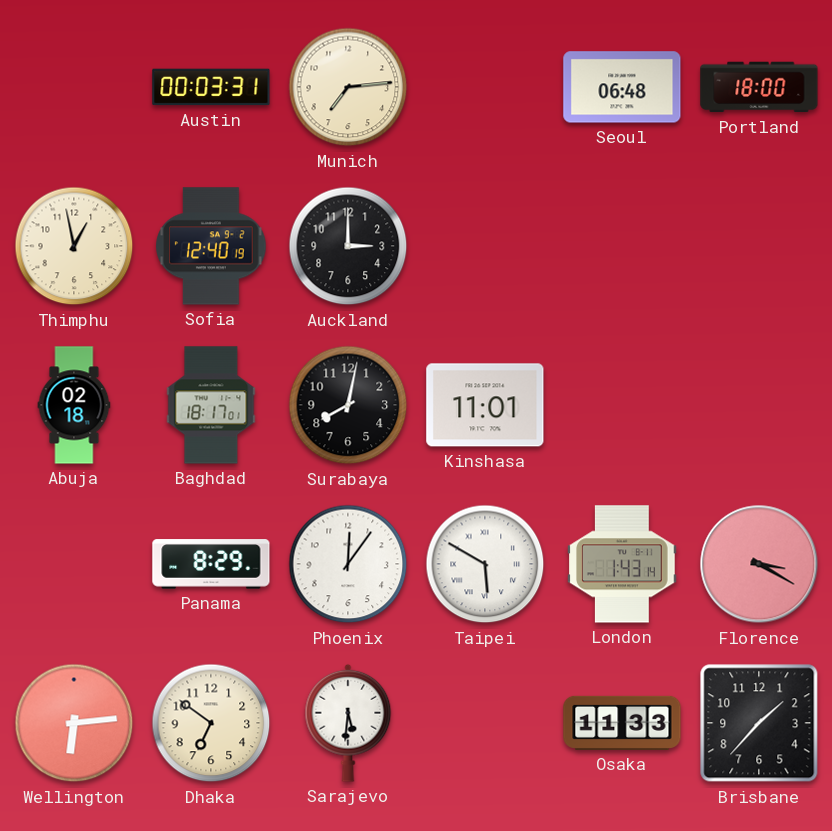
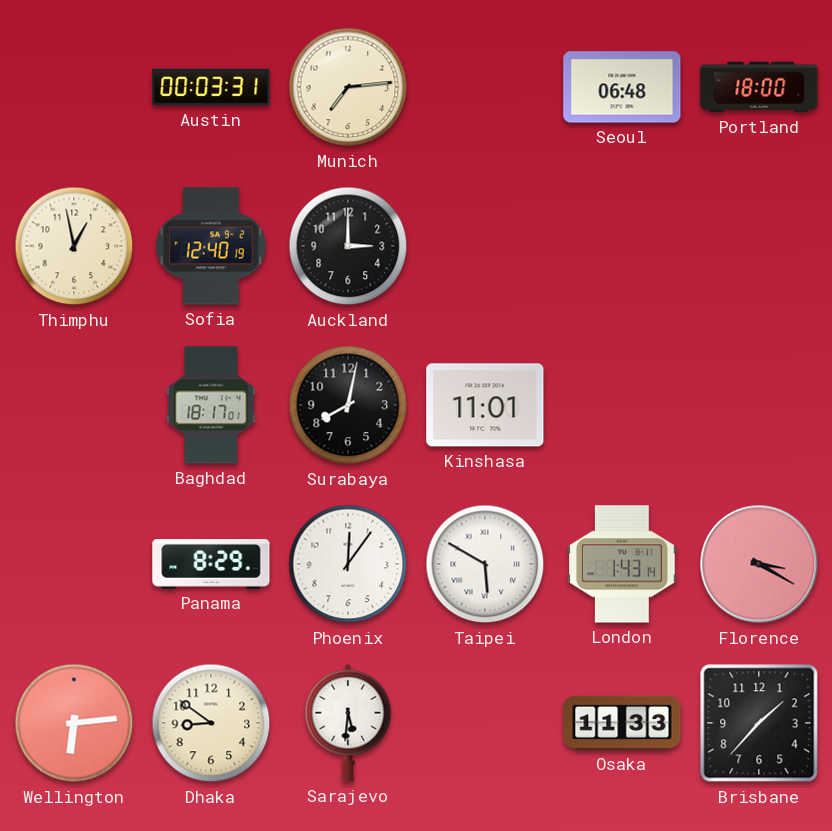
Abuja: 02:18 -> none (74, 405)
Dhaka: 6:51 -> 8:51 (211, 723)
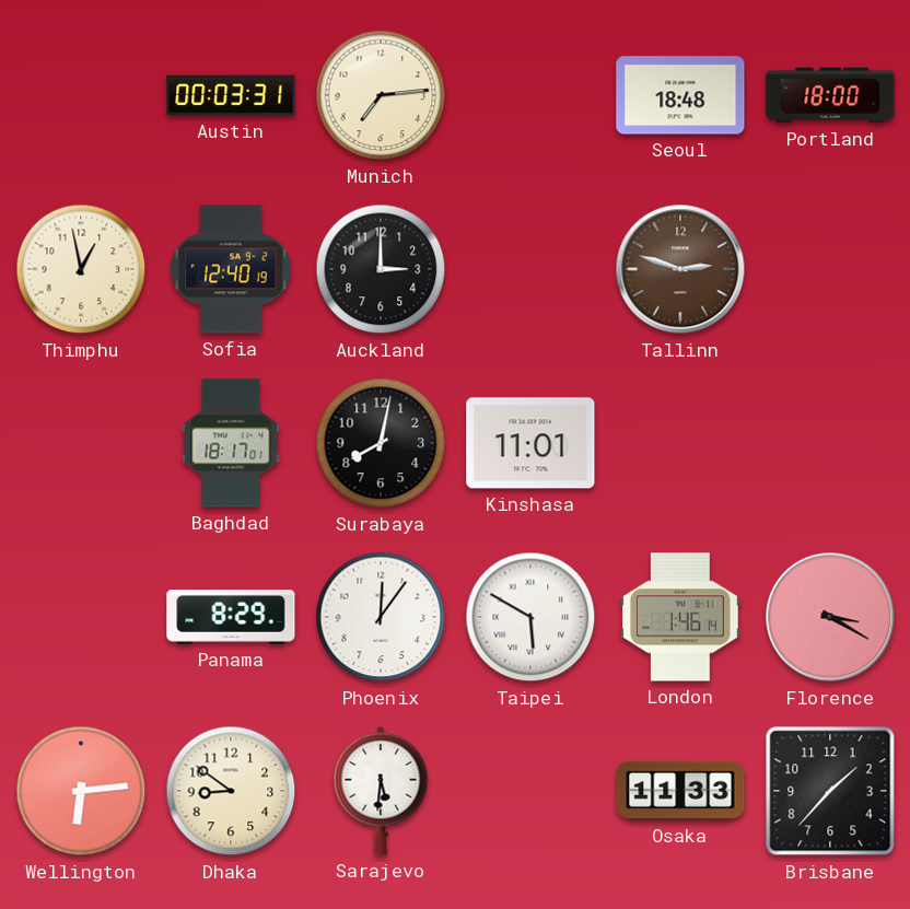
Seoul: 06:48 -> 18:48 (680, 95)
Tallinn: none -> 2:48 (680, 269)
London: 1:43 -> 1:46 (680, 617)
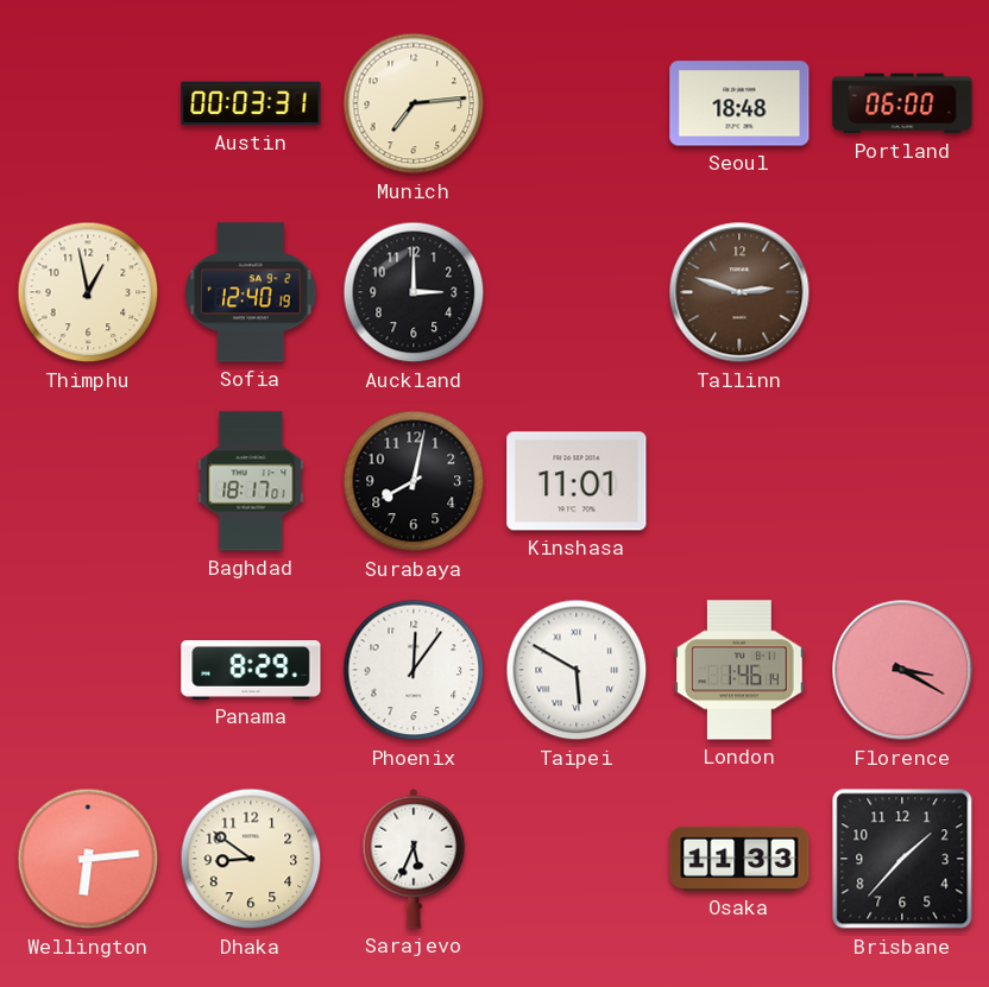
Portland: 18:00 -> 06:00 (902, 103)
Sarajevo: 5:31 -> 5:34 (414, 859)
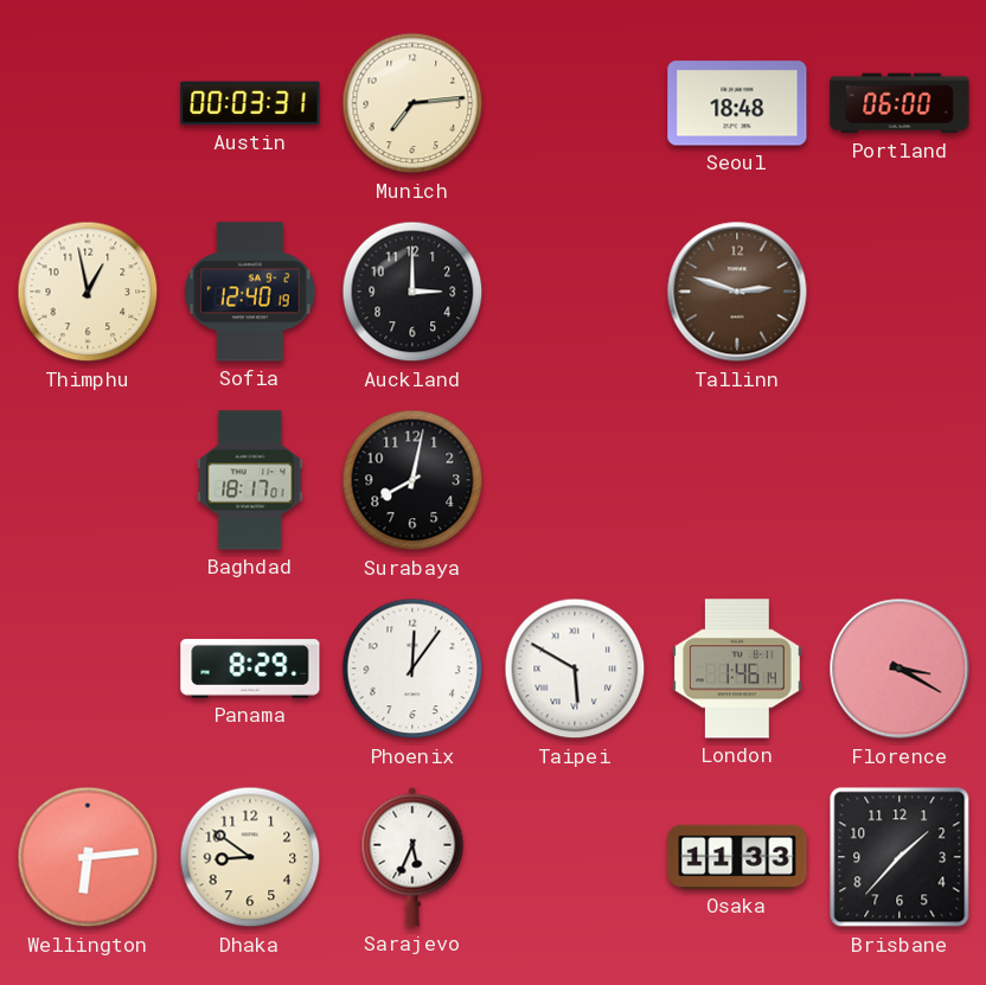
Kinshasa: 11:01 -> none (577, 481)
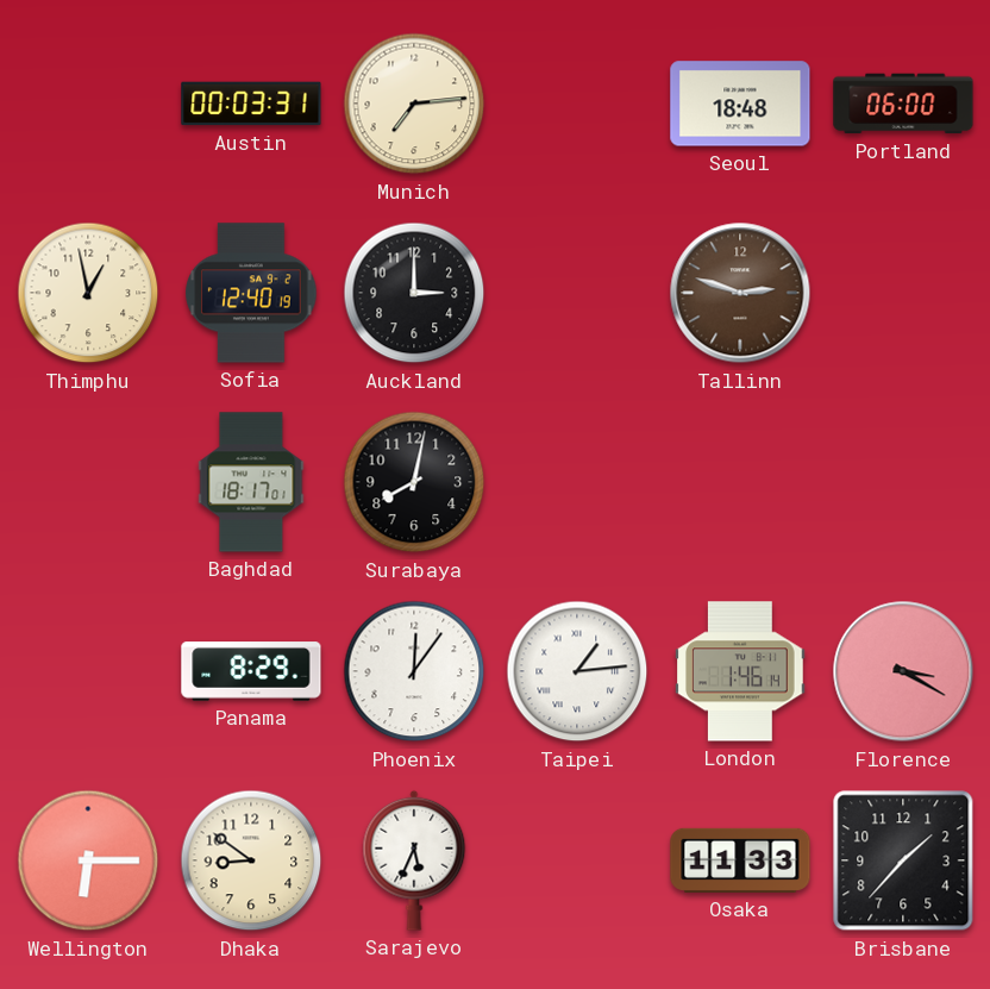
Taipei: 5:50 -> 1:14 (577, 671)
Wellington: 6:14 -> 6:15 (88, 860)
